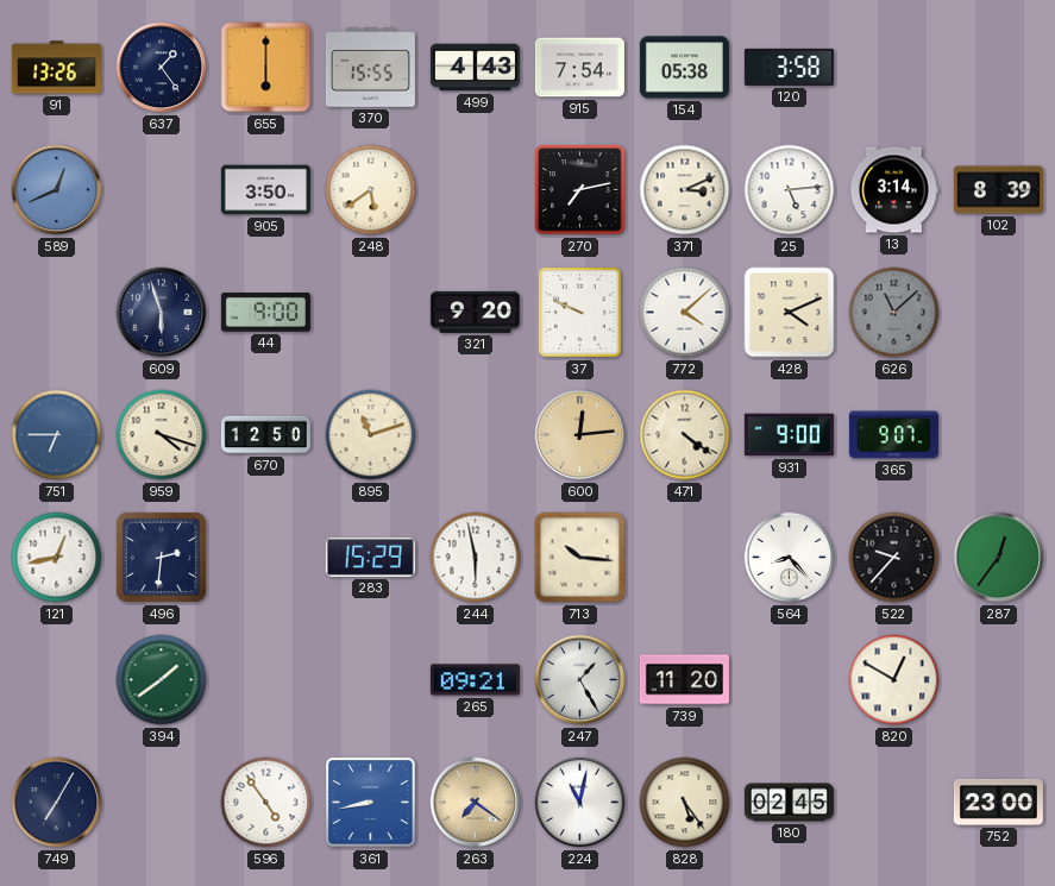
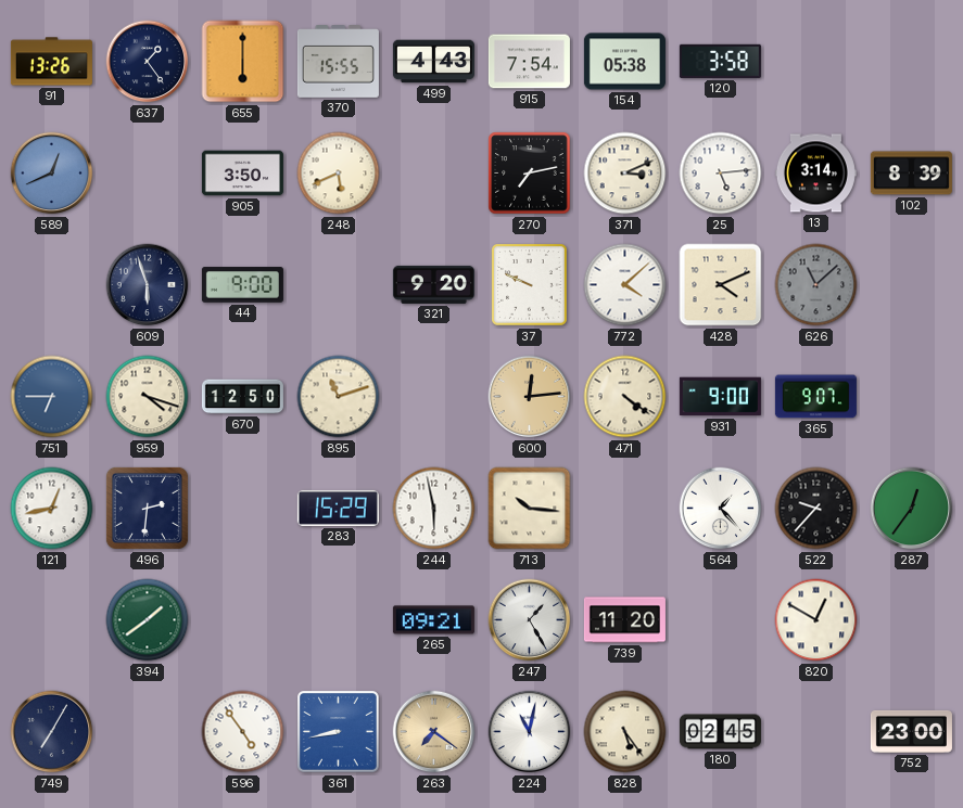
248: 5:39 -> 5:41 (339, 174)
564: 8:23 -> 1:23 (721, 509)
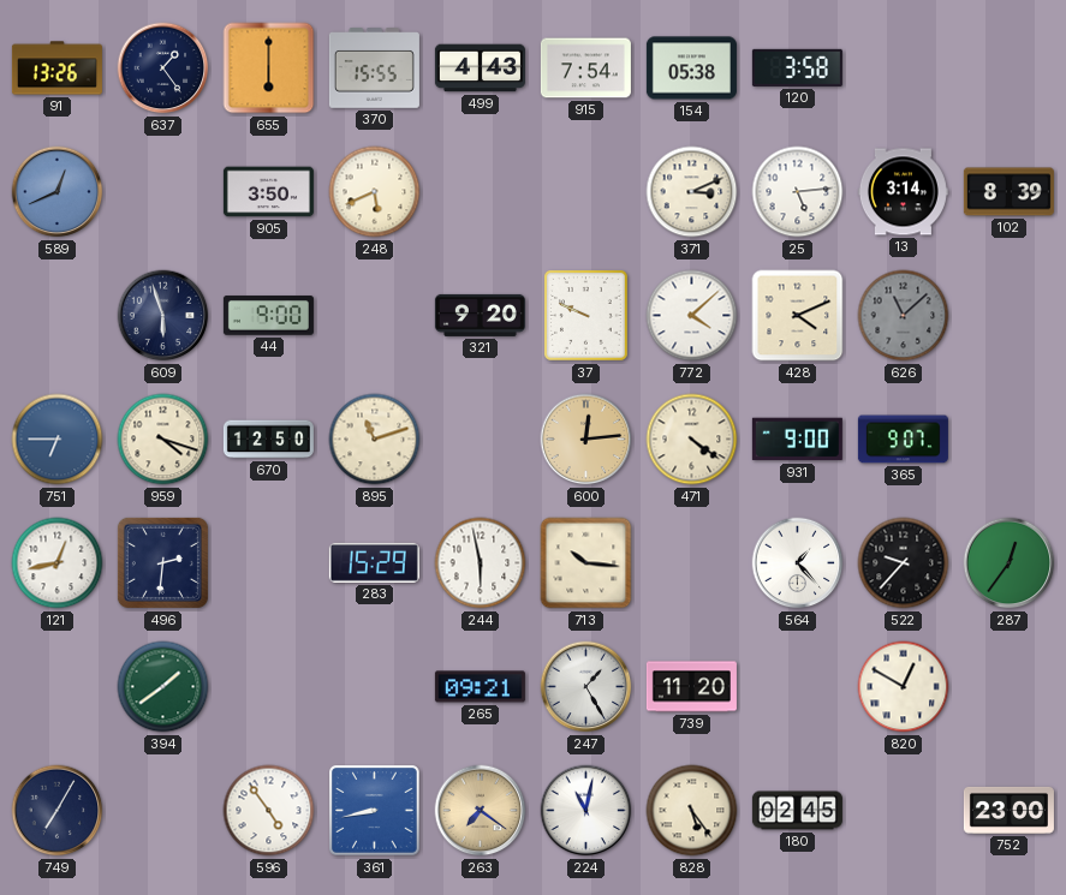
270: 7:13 -> none (530, 174)
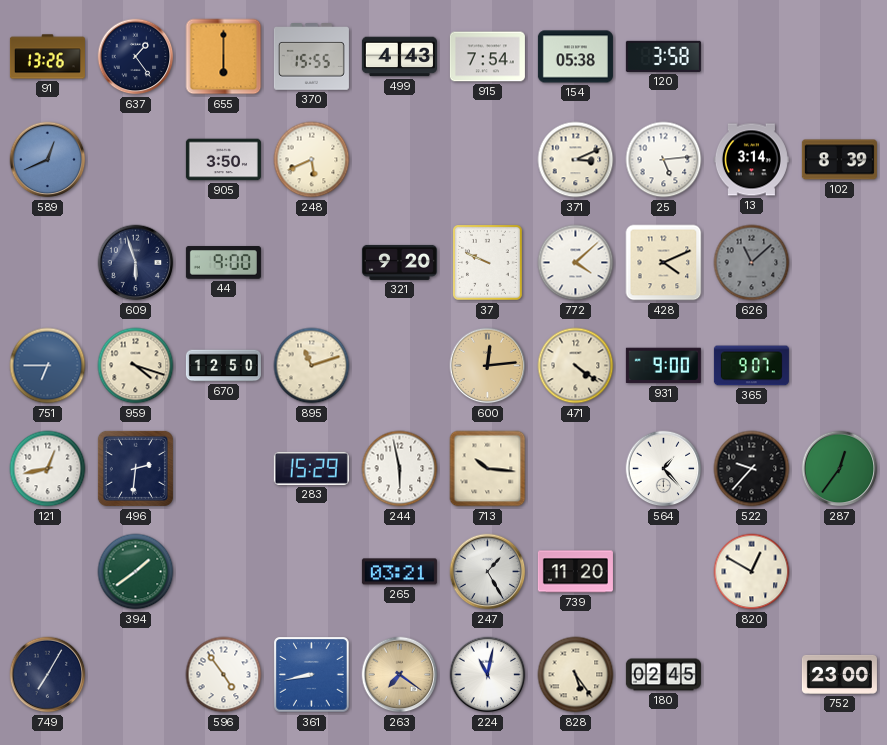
265: 09:21 -> 03:21 (399, 572)
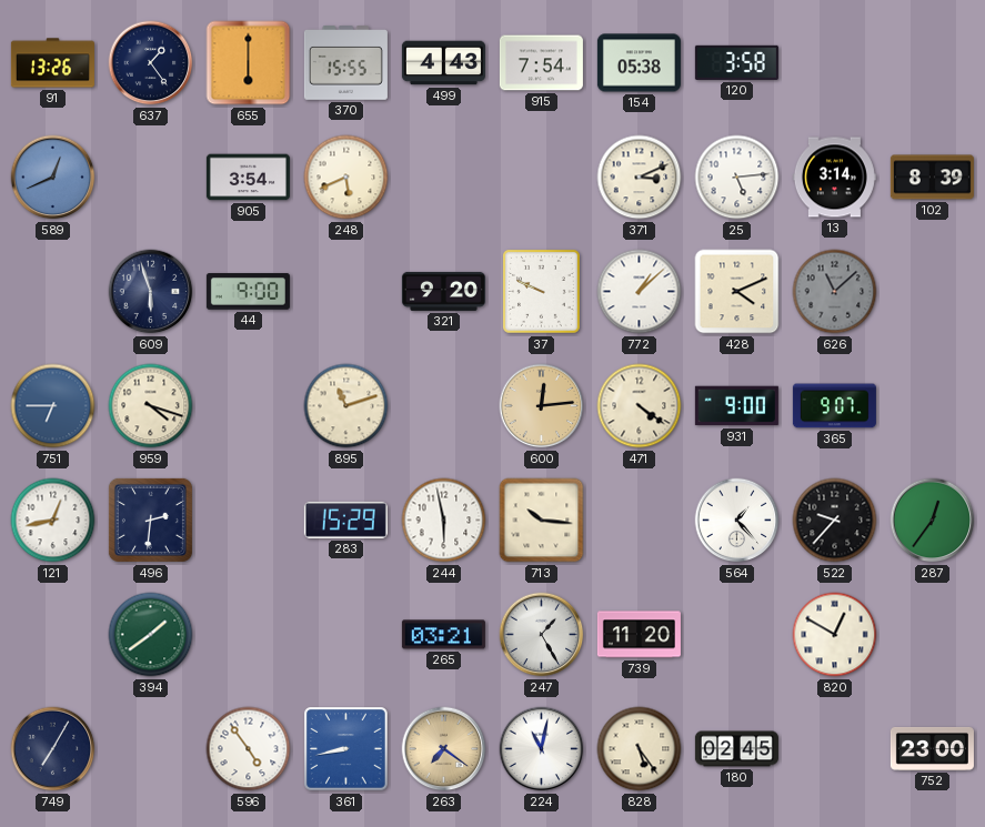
905: 3:50 -> 3:54 (248, 178)
772: 4:08 -> 1:08 (640, 292)
670: 12:50 -> none (223, 366)
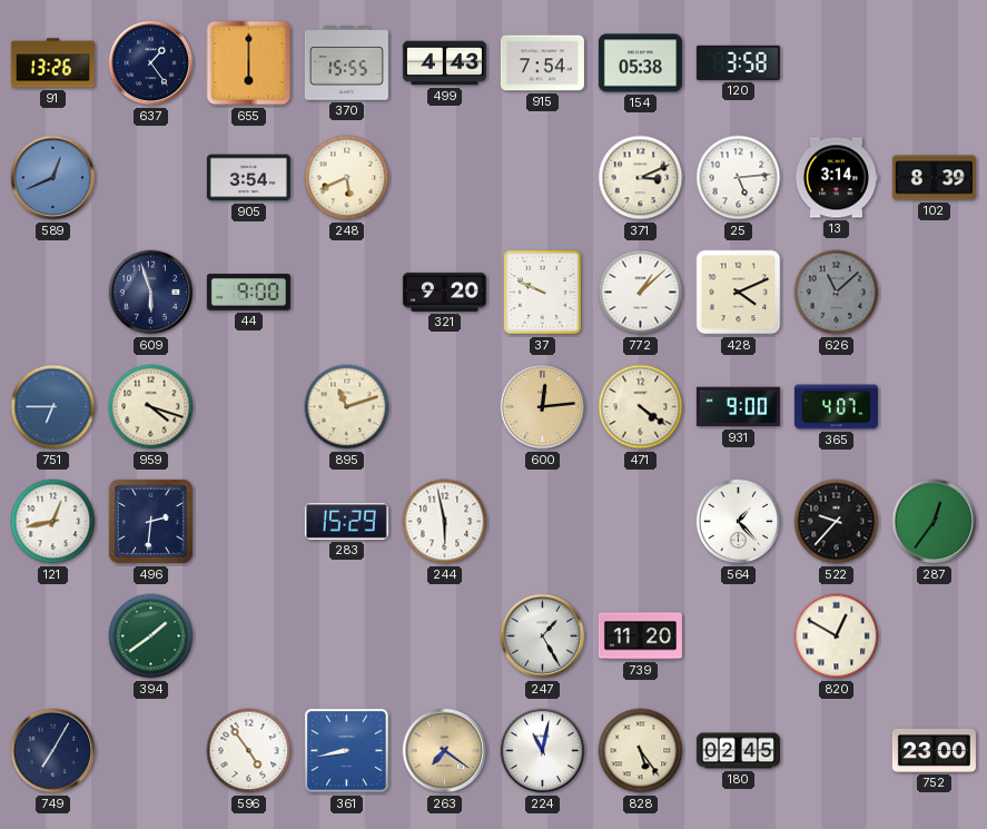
365: 9:07 -> 4:07 (836, 407)
713: 10:16 -> none (542, 521)
265: 03:21 -> none (443, 635)
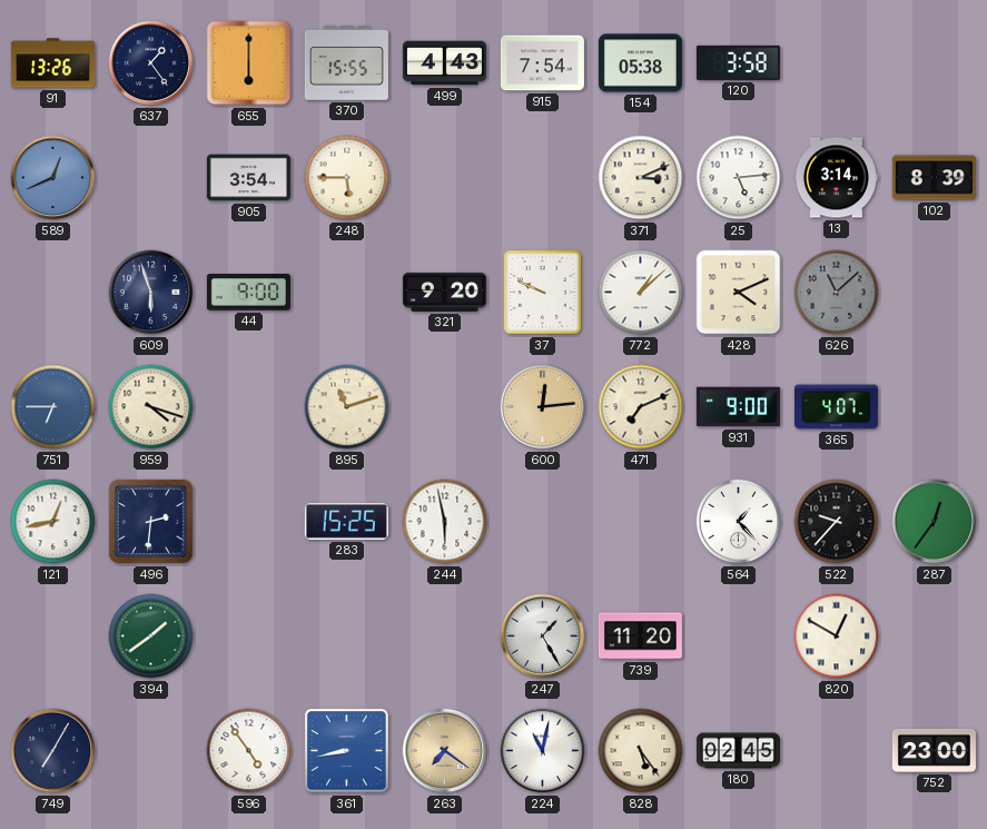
248: 5:41 -> 5:45 (347, 178)
471: 4:21 -> 7:11 (641, 407)
283: 15:29 -> 15:25 (346, 521)
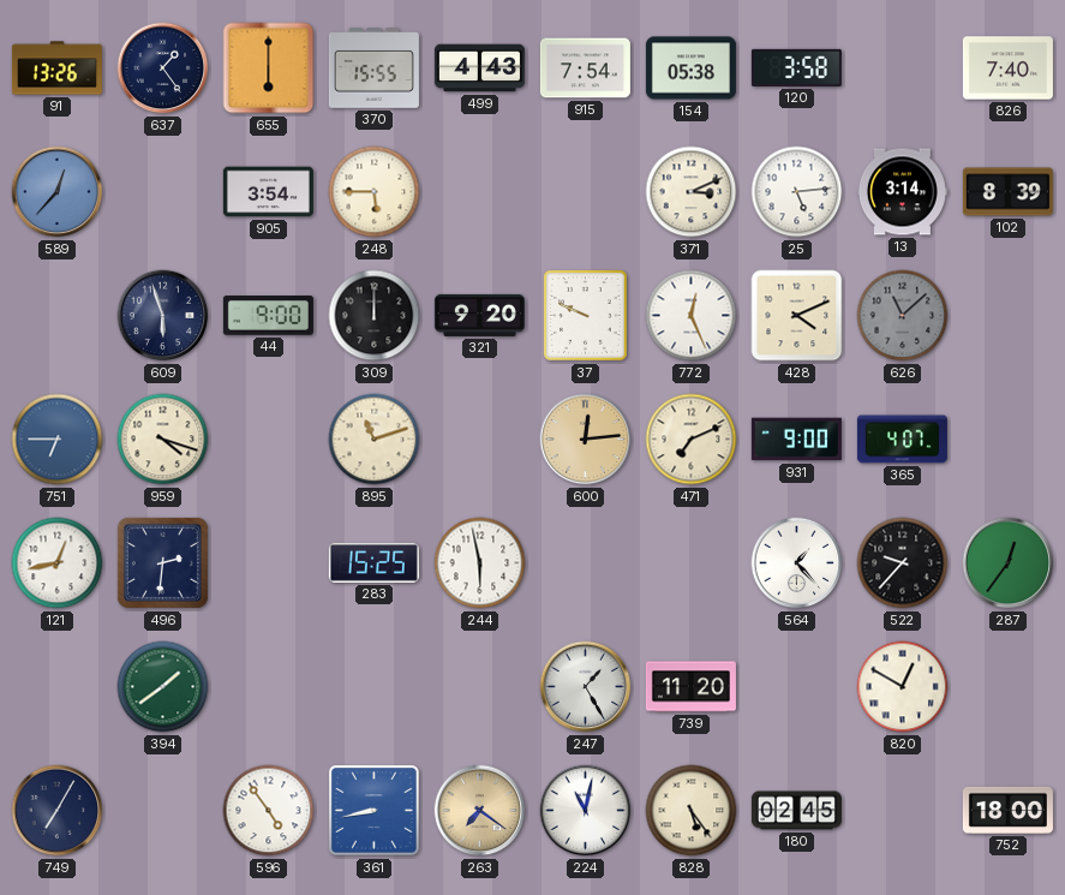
826: none -> 7:40 (1007, 68)
589: 12:41 -> 12:37 (58, 192)
309: none -> 12:00 (375, 316)
772: 1:08 -> 12:26 (692, 316)
752: 23:00 -> 18:00 (1007, 810)
